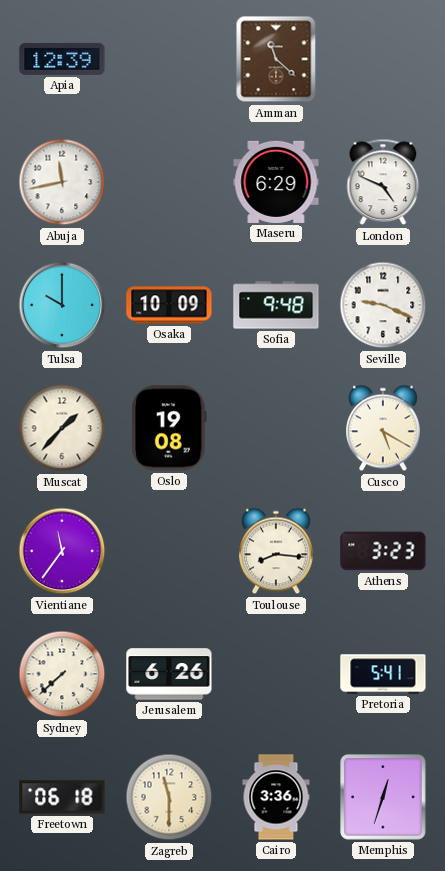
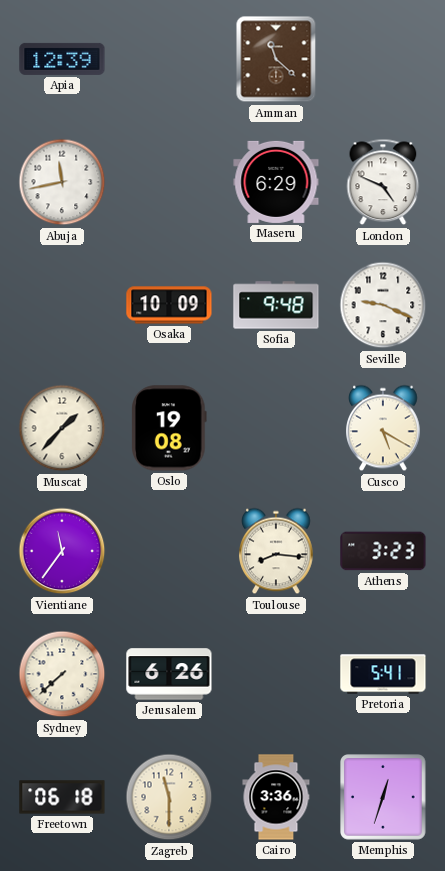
Tulsa: 10:00 -> none (62, 305)
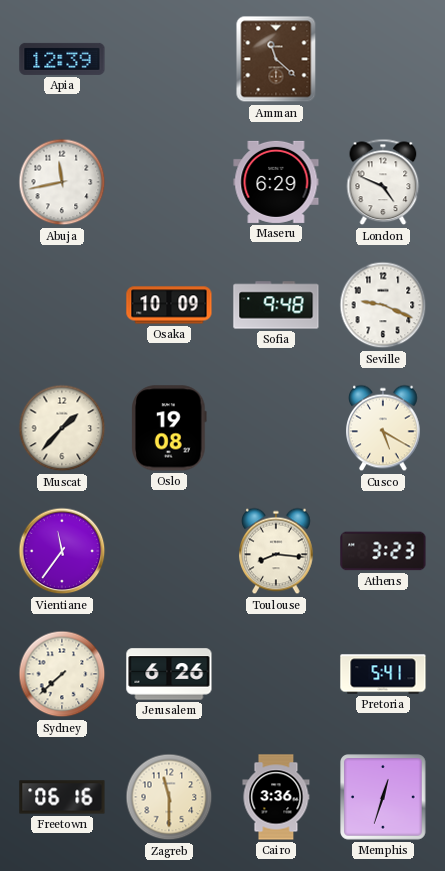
Freetown: 06:18 -> 06:16 (62, 797)
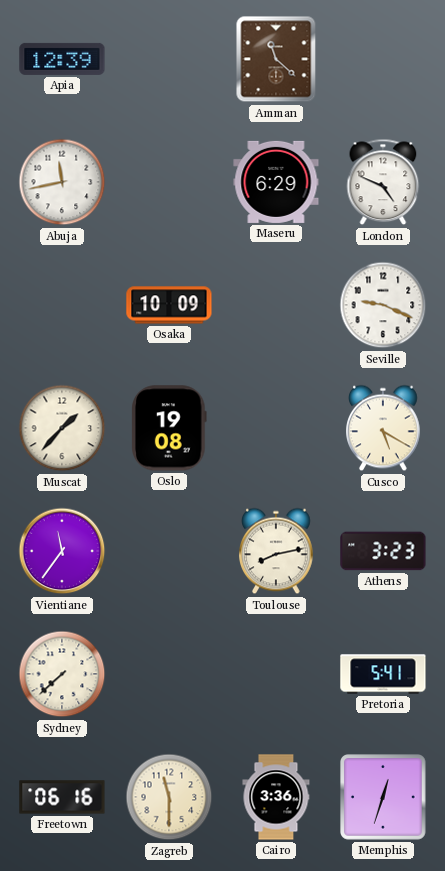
Sofia: 9:48 -> none (276, 305)
Toulouse: 8:16 -> 8:13 (277, 551)
Jerusalem: 6:26 -> none (169, 674)
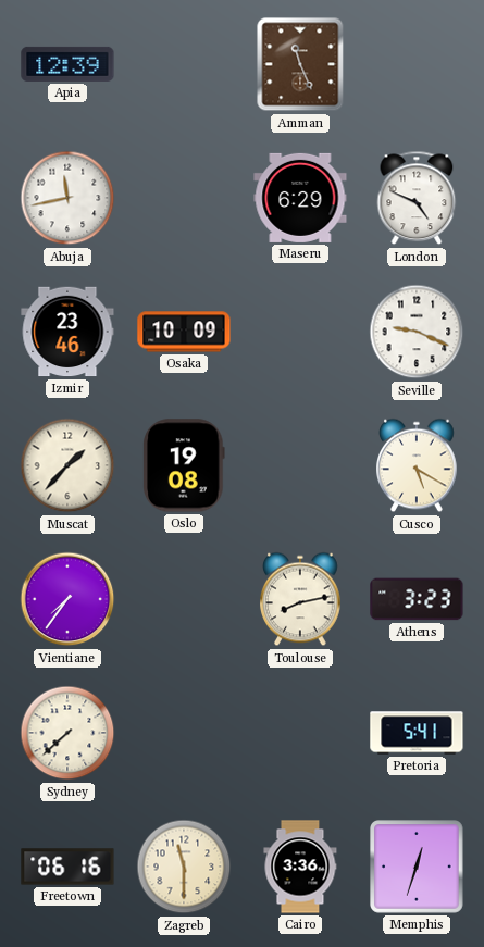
Amman: 11:22 -> 11:26 (300, 64)
Izmir: none -> 23:46 (67, 332)
Vientiane: 11:36 -> 7:36 (67, 599)
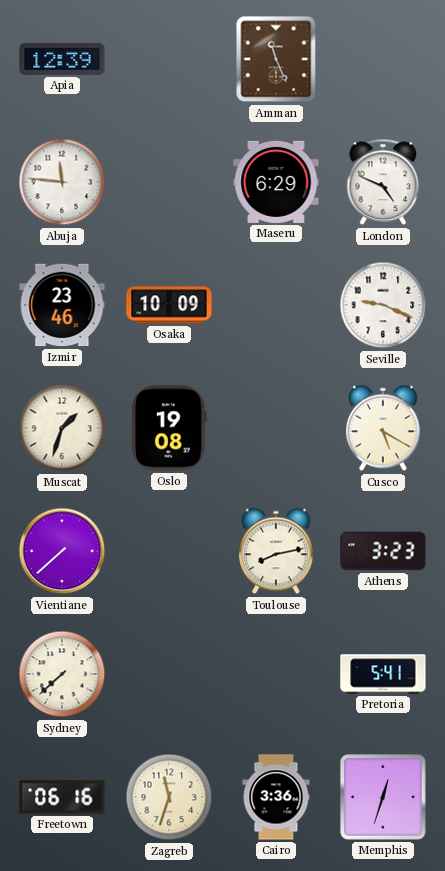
Abuja: 11:43 -> 11:46 (62, 182)
Muscat: 1:37 -> 1:33 (62, 428)
Vientiane: 7:36 -> 7:38 (62, 551)
Zagreb: 11:30 -> 11:33 (169, 797)
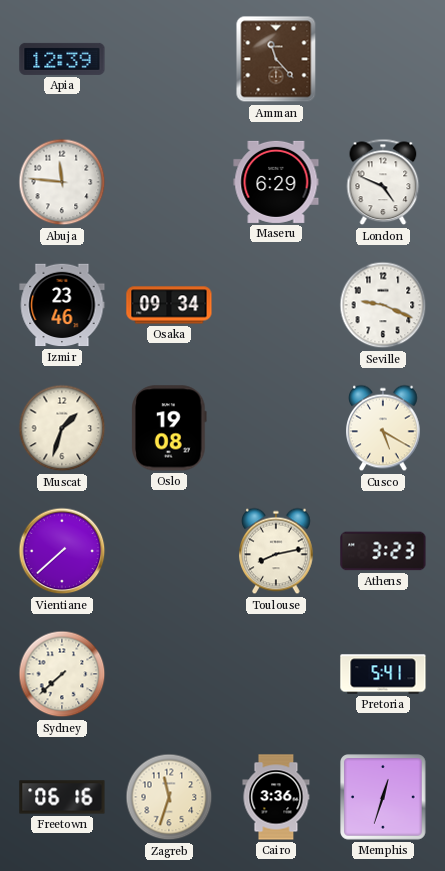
Amman: 11:26 -> 11:23 (276, 59)
Osaka: 10:09 -> 09:34 (169, 305)
